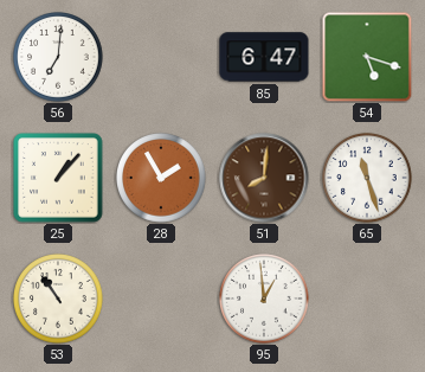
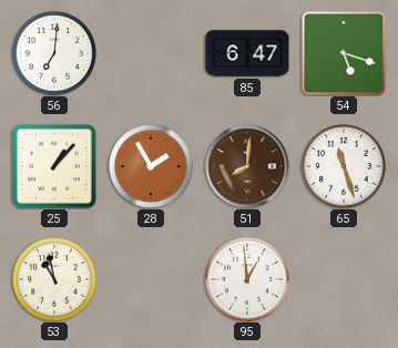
53: 10:54 -> 10:58 (55, 280)
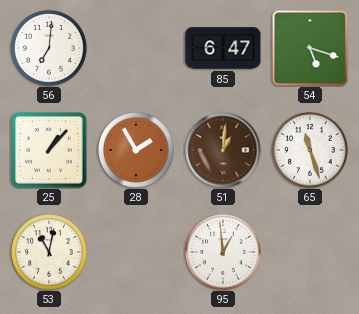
51: 8:01 -> 1:01 (223, 150)
53: 10:58 -> 11:02 (50, 253)
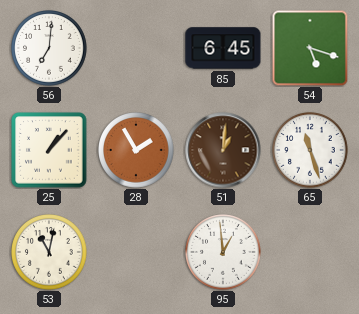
85: 6:47 -> 6:45 (223, 48)
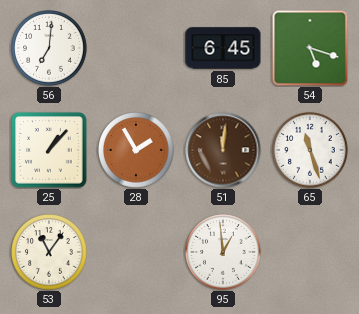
51: 1:01 -> 12:01 (223, 150)
53: 11:02 -> 11:06 (50, 253)
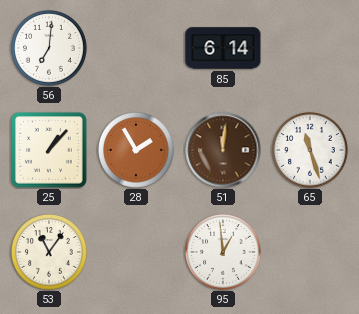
85: 6:45 -> 6:14 (223, 48)
54: 5:18 -> none (310, 48)
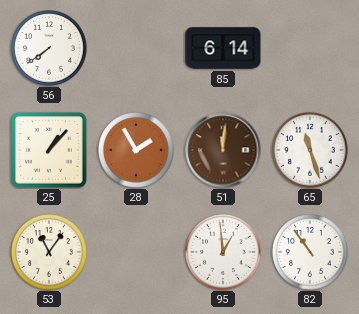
56: 7:01 -> 7:39 (50, 49)
82: none -> 10:54 (311, 253)
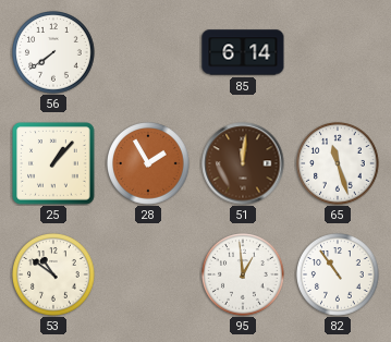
53: 11:06 -> 10:51 (54, 276)
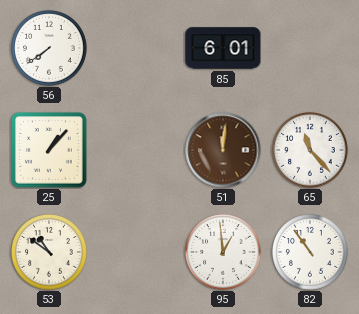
85: 6:14 -> 6:01 (223, 48)
28: 1:55 -> none (149, 164)
65: 11:27 -> 11:23 (311, 151)
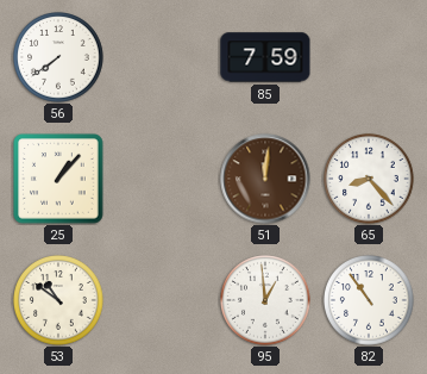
85: 6:01 -> 7:59 (265, 57)
65: 11:23 -> 8:23 (370, 180)
